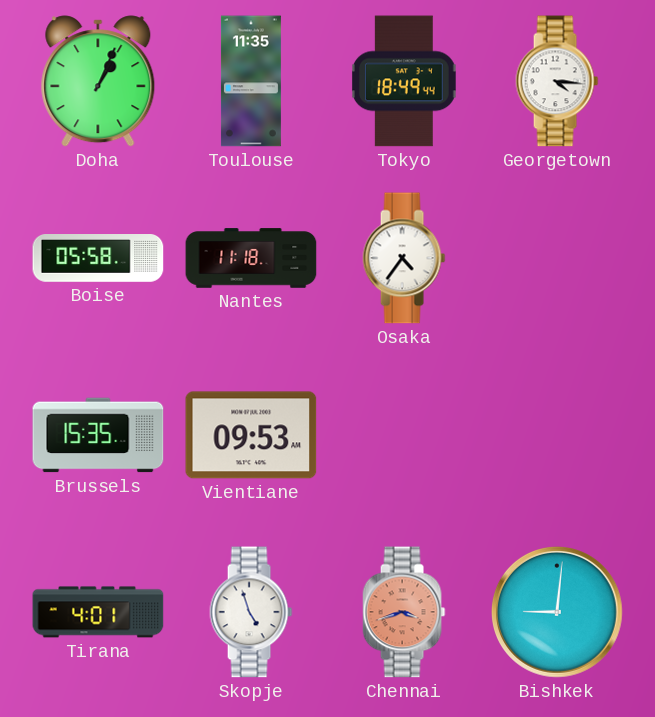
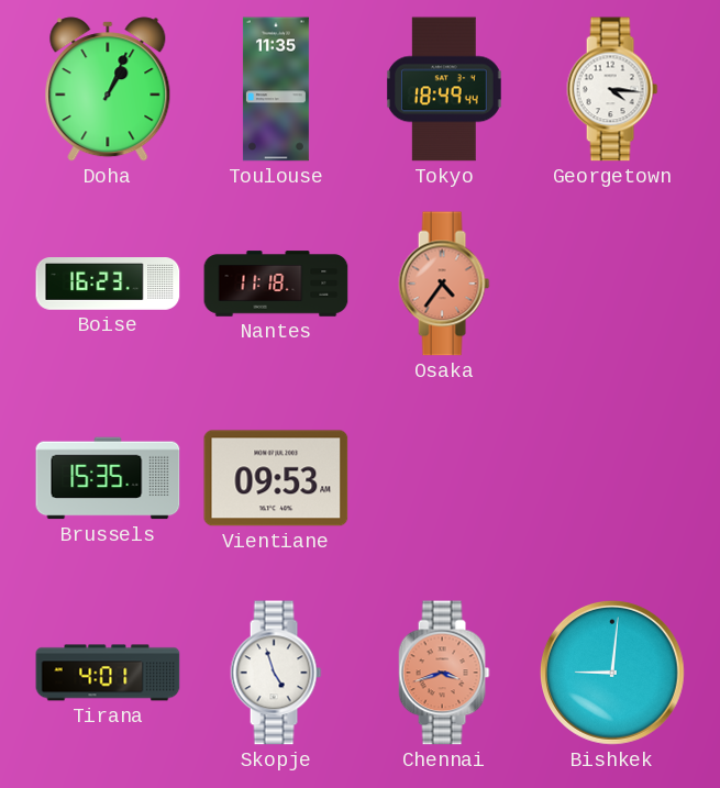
Boise: 05:58 -> 16:23 (108, 285)
Osaka dial: white -> salmon (444, 284)
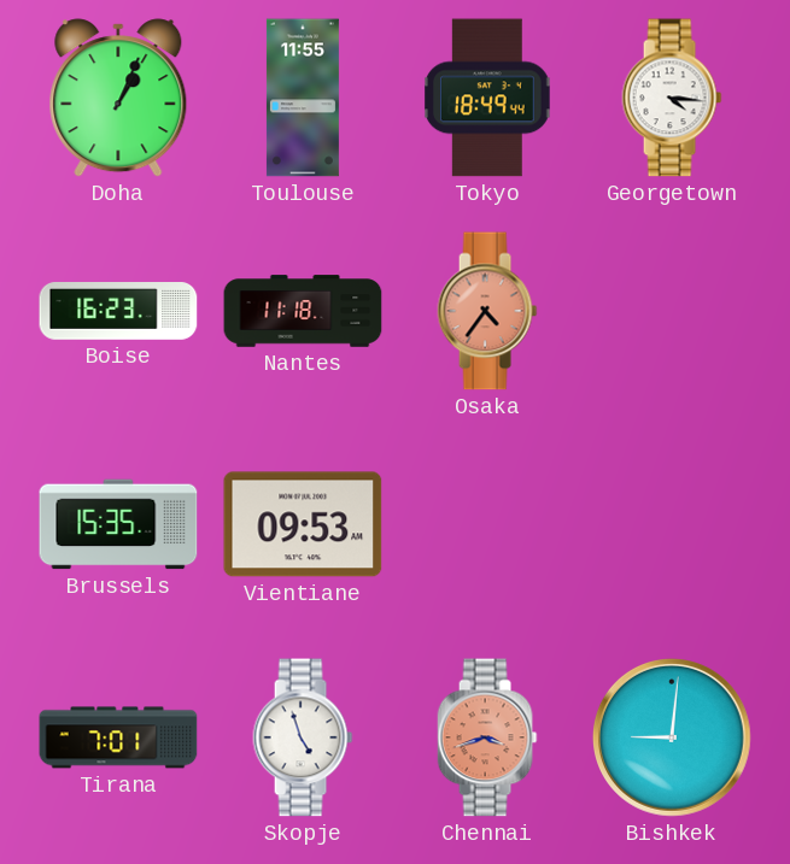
Toulouse: 11:35 -> 11:55 (303, 98)
Tirana: 4:01 -> 7:01 (118, 737)
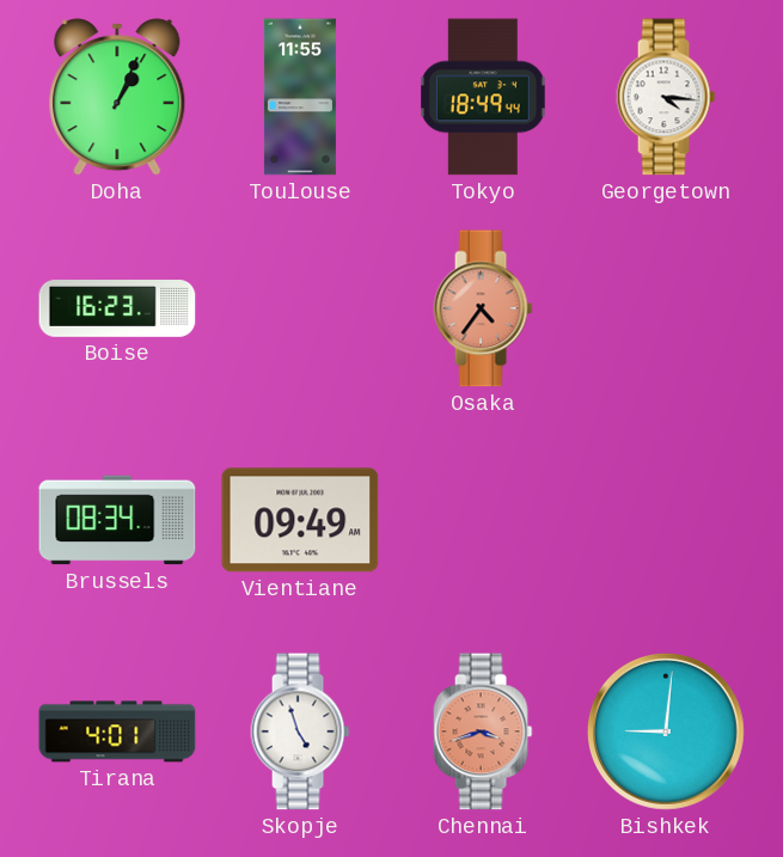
Nantes: 11:18 -> none (303, 311)
Brussels: 15:35 -> 08:34 (117, 520)
Vientiane: 09:53 -> 09:49 (300, 520)
Tirana: 7:01 -> 4:01 (117, 731)
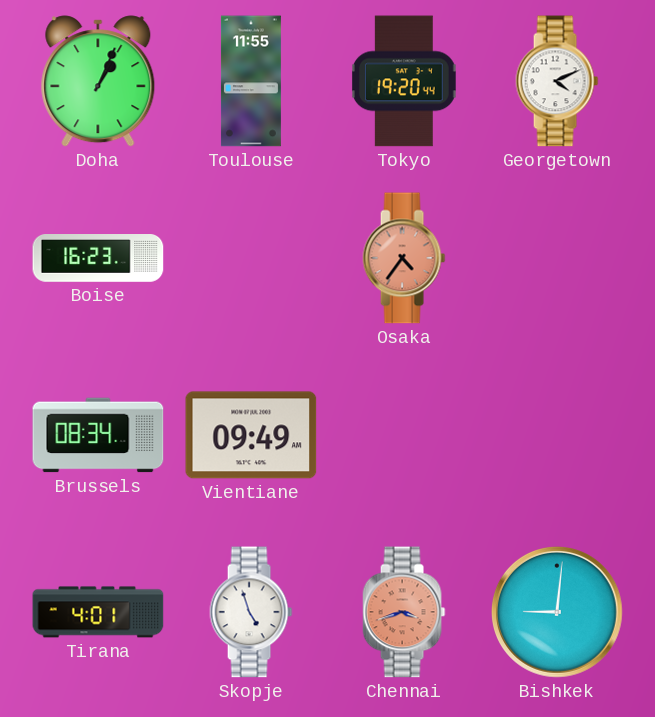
Tokyo: 18:49 -> 19:20 (405, 81)
Georgetown: 4:16 -> 4:11 (557, 81)
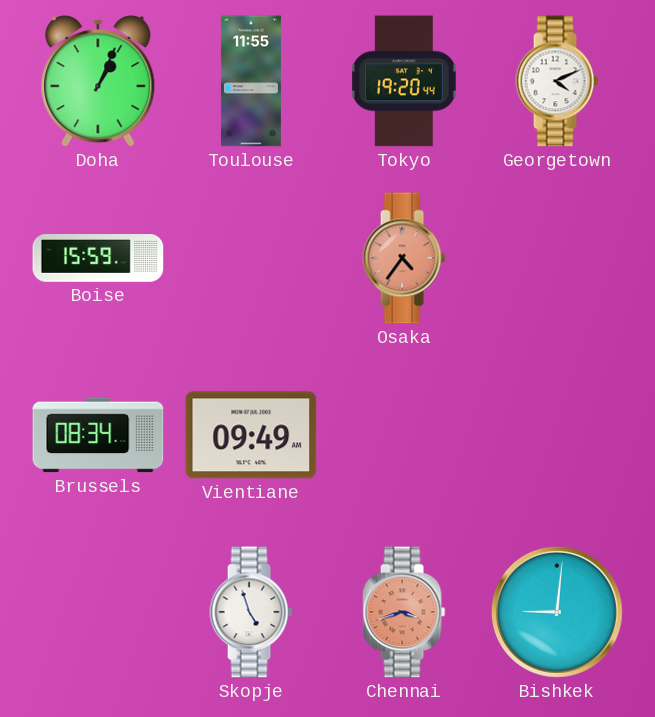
Boise: 16:23 -> 15:59 (98, 259)
Tirana: 4:01 -> none (98, 612)
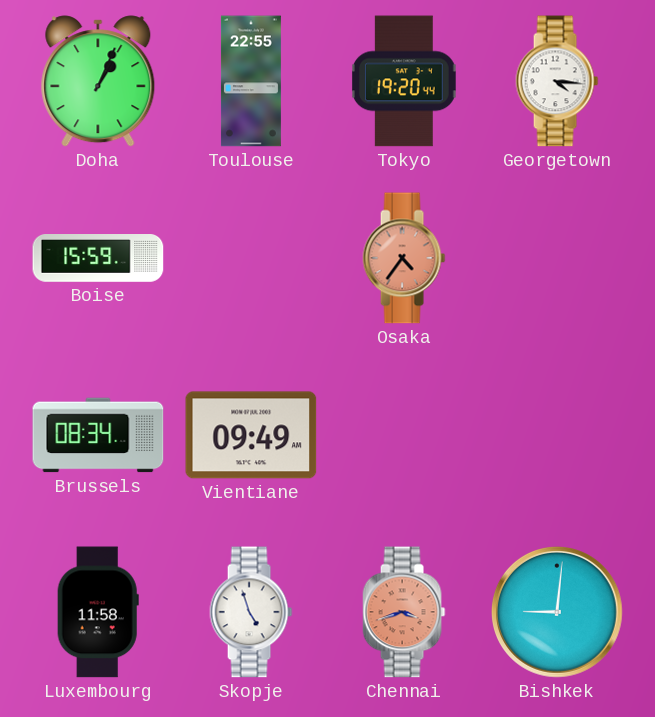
Toulouse: 11:55 -> 22:55 (251, 81)
Georgetown: 4:11 -> 4:16 (557, 81)
Luxembourg: none -> 11:58 (98, 612)
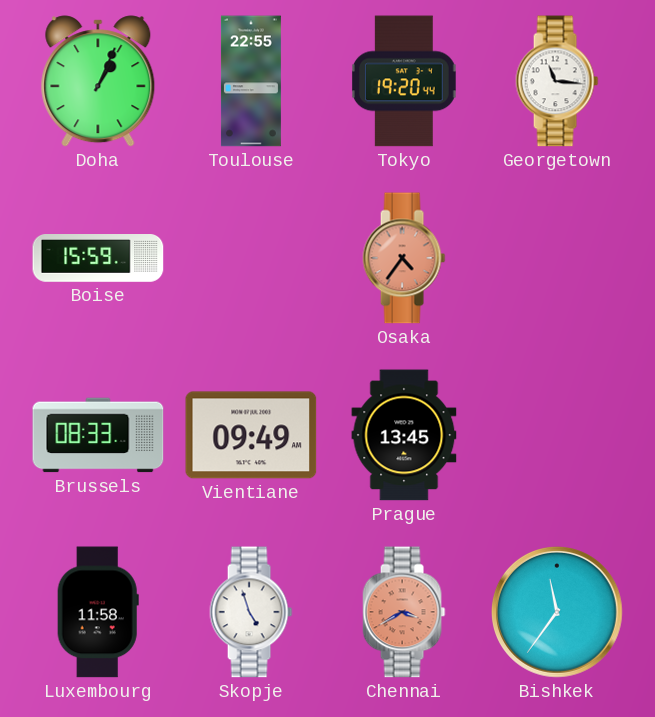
Georgetown: 4:16 -> 11:16 (557, 81)
Brussels: 08:34 -> 08:33 (98, 435)
Prague: none -> 13:45 (404, 435)
Chennai: 3:42 -> 3:40 (404, 612)
Bishkek: 9:01 -> 11:36 (558, 613)
